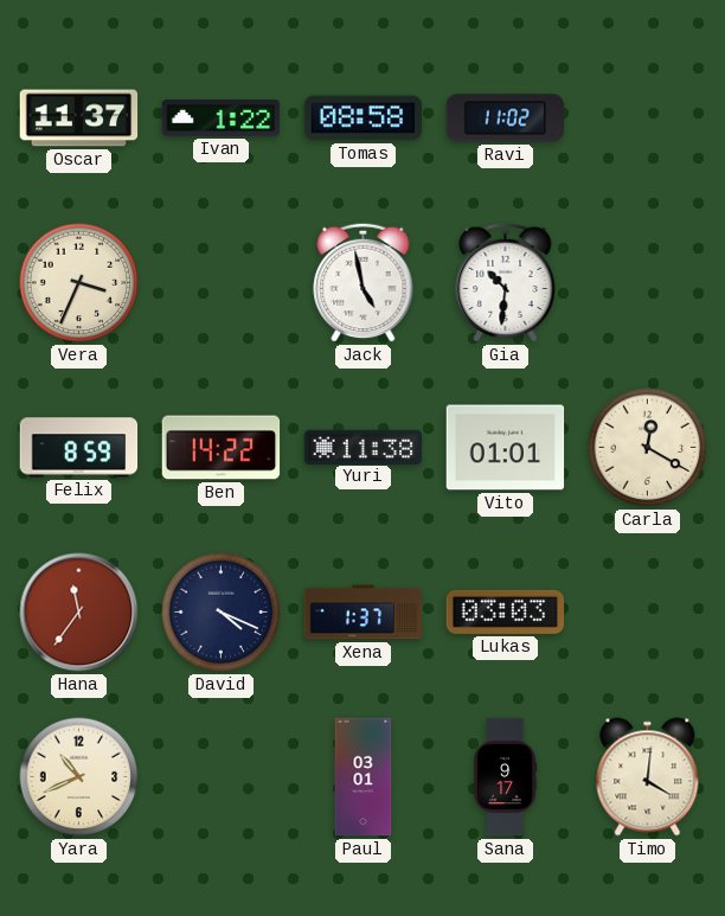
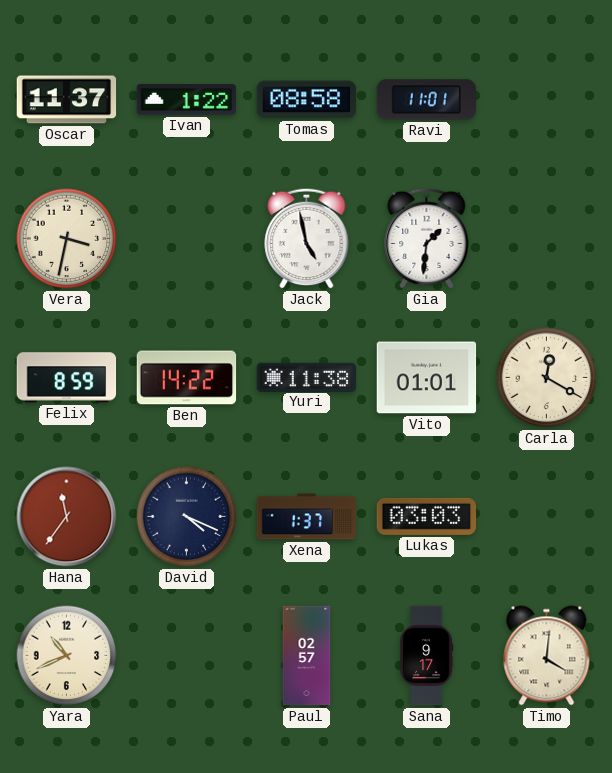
Ravi: 11:02 -> 11:01 (427, 100)
Vera: 3:34 -> 3:32 (67, 239)
Gia: 10:31 -> 1:31 (427, 238)
Paul: 03:01 -> 02:57 (307, 656)
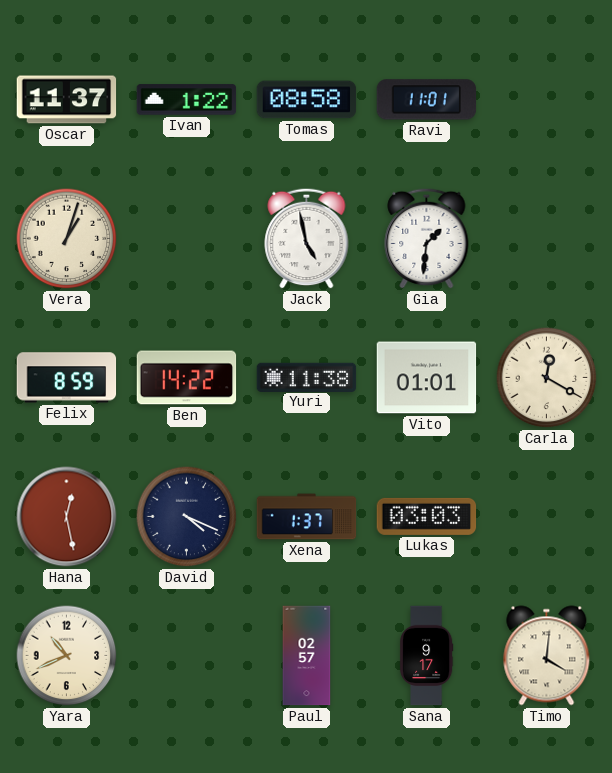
Vera: 3:32 -> 1:03 (67, 239)
Hana: 11:36 -> 12:28 (67, 517)
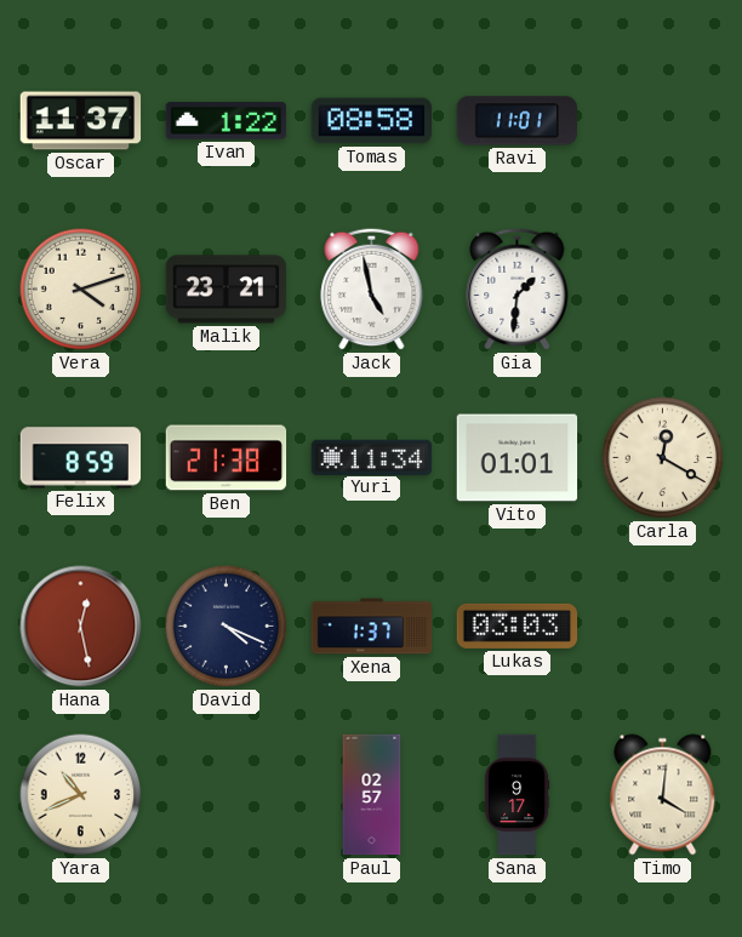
Vera: 1:03 -> 4:12 (81, 290)
Malik: none -> 23:21 (227, 290)
Ben: 14:22 -> 21:38 (227, 458)
Yuri: 11:38 -> 11:34 (372, 457)
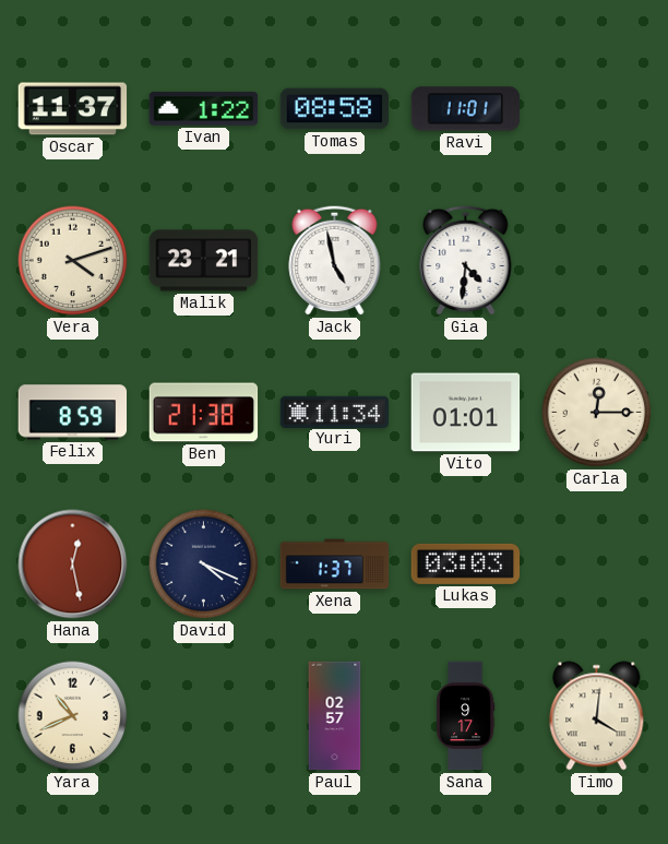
Gia: 1:31 -> 4:31 (466, 260)
Carla: 12:20 -> 12:15 (597, 413)
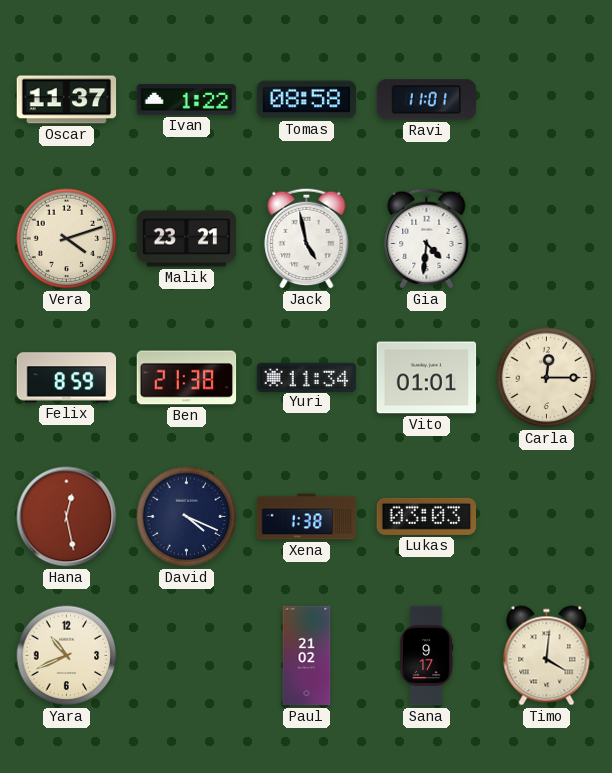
Xena: 1:37 -> 1:38 (307, 517)
Paul: 02:57 -> 21:02 (307, 656)
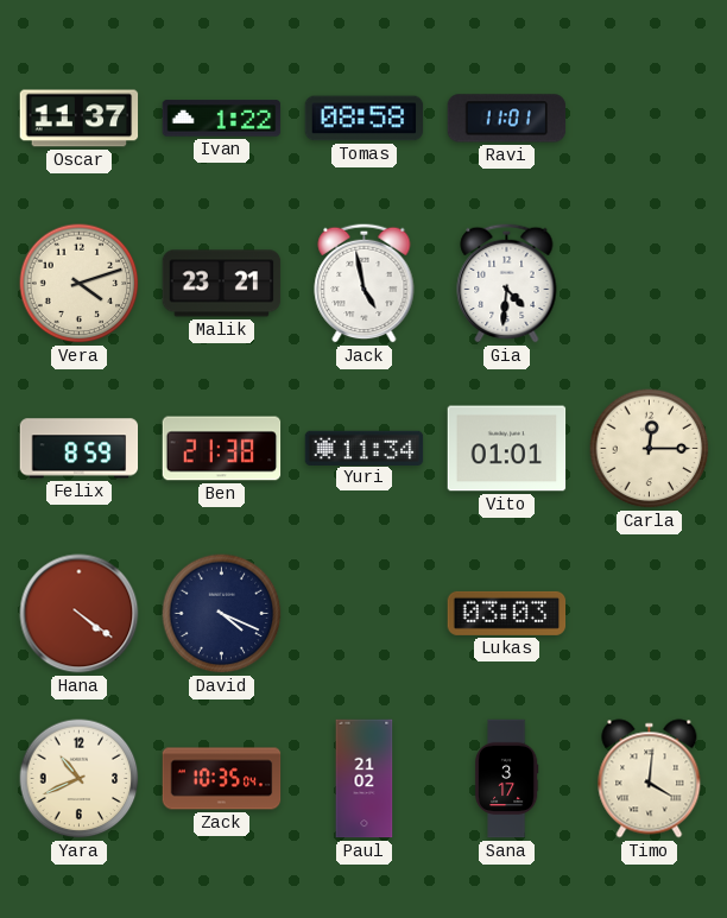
Hana: 12:28 -> 4:21 (80, 614)
Xena: 1:38 -> none (307, 517)
Zack: none -> 10:35 (222, 779)
Sana: 9:17 -> 3:17 (506, 779)
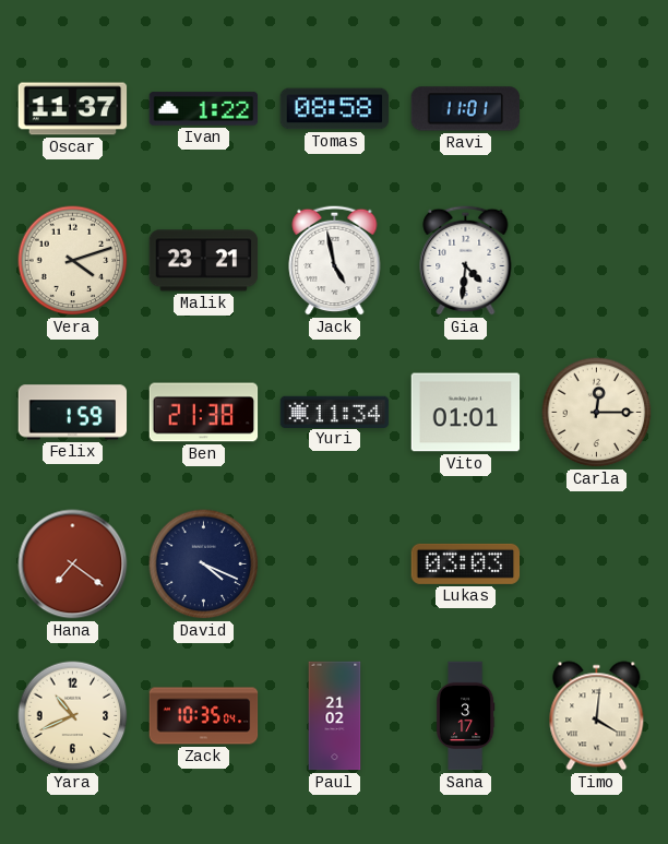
Felix: 8:59 -> 1:59 (73, 413)
Hana: 4:21 -> 7:21 (73, 564)
